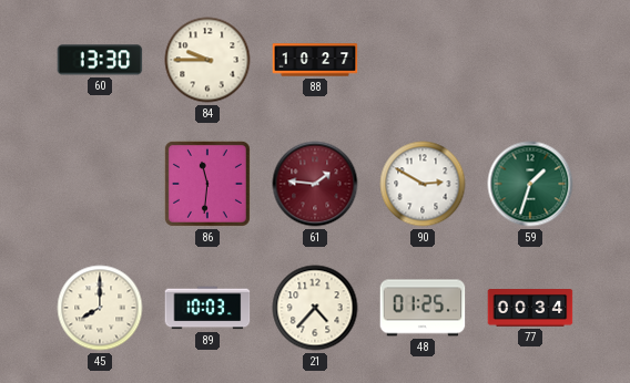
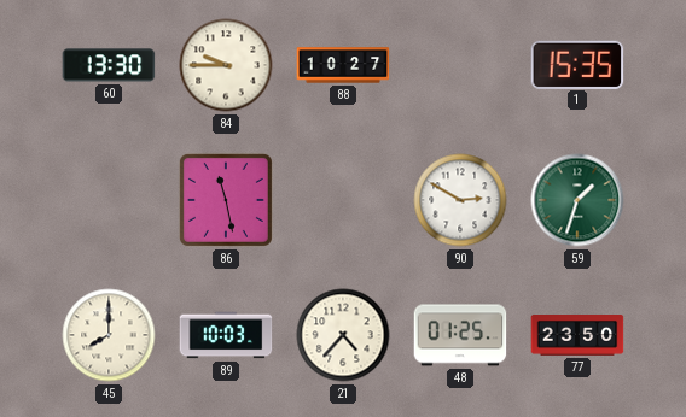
1: none -> 15:35 (577, 64)
86: 11:31 -> 11:28 (226, 200)
61: 1:46 -> none (315, 184)
77: 00:34 -> 23:50 (577, 336)
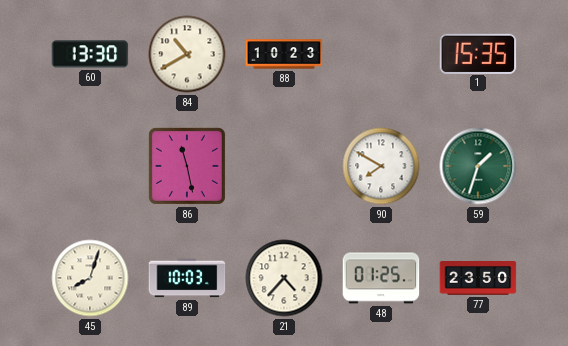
84: 9:45 -> 10:40 (187, 54)
88: 10:27 -> 10:23 (284, 54)
90: 2:50 -> 7:50 (381, 166)
45: 8:00 -> 8:03 (90, 278)
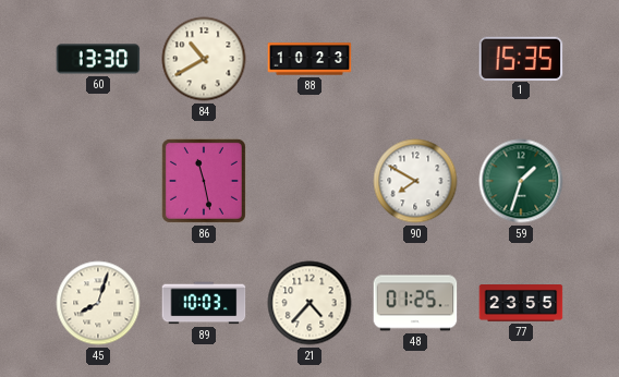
77: 23:50 -> 23:55 (521, 304)
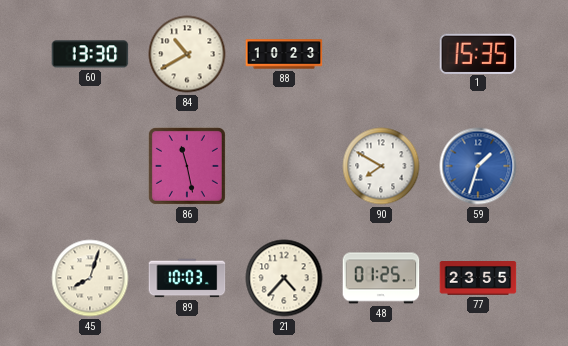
59 dial: green -> blue (478, 166)
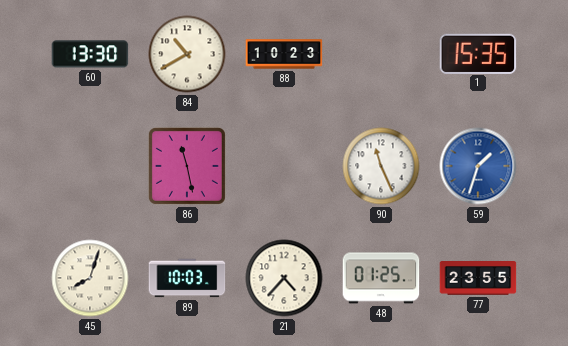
90: 7:50 -> 11:26 (381, 166)
